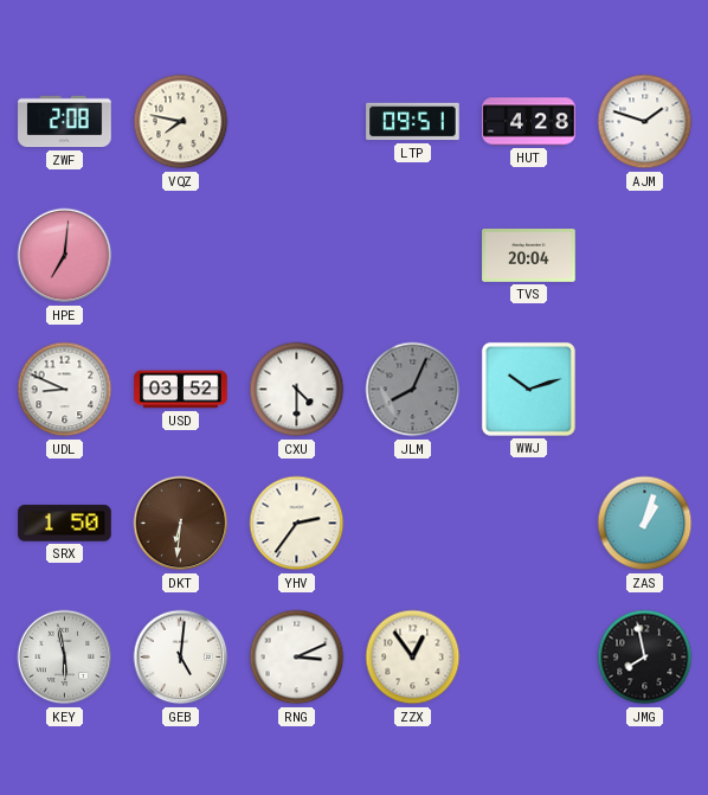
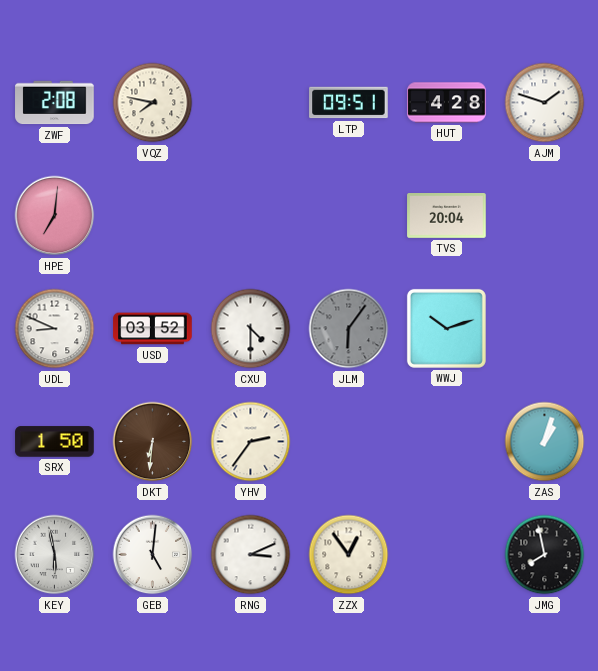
JLM: 8:04 -> 6:06 (349, 329)
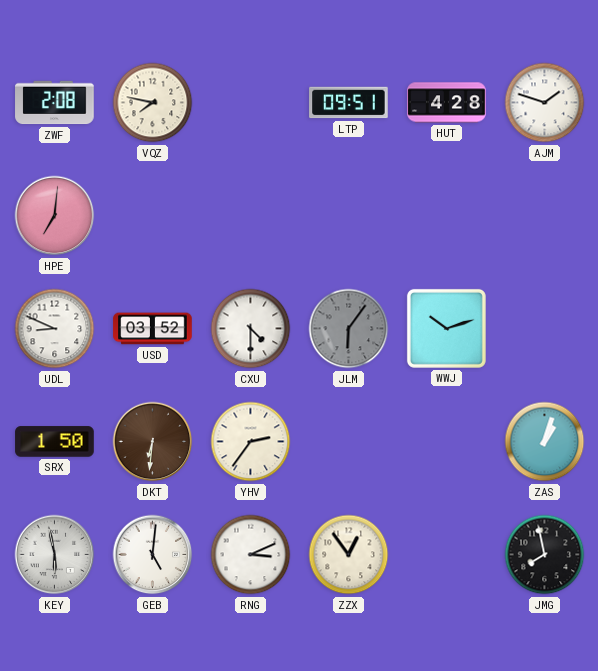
TVS: 20:04 -> none (447, 216)
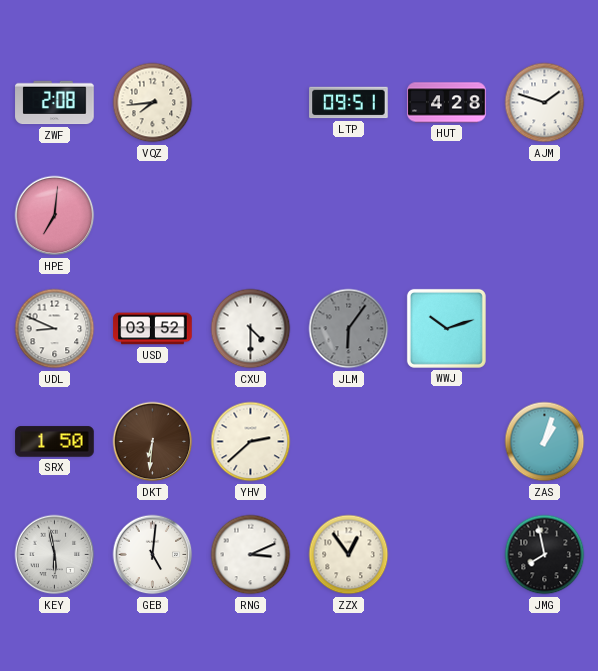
VQZ: 7:47 -> 7:44 (153, 103)
YHV: 2:36 -> 2:38 (251, 442)
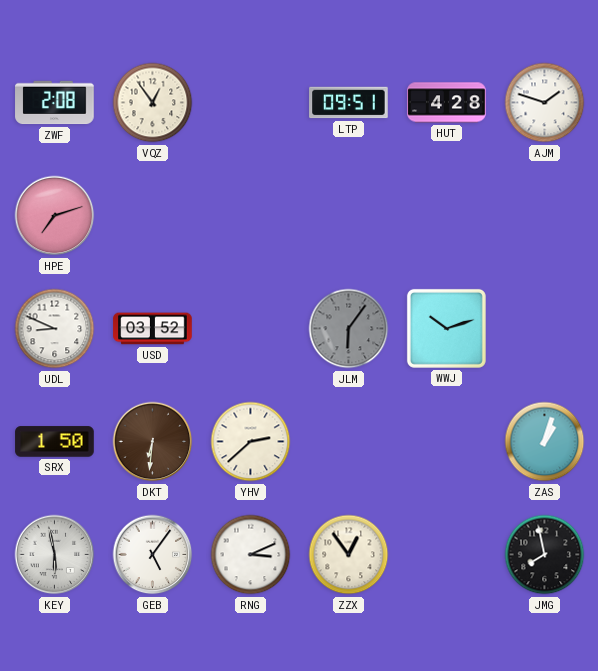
VQZ: 7:44 -> 12:54 (153, 103)
HPE: 7:01 -> 7:12 (55, 216)
CXU: 4:30 -> none (251, 329)
GEB: 5:01 -> 5:06 (153, 555)
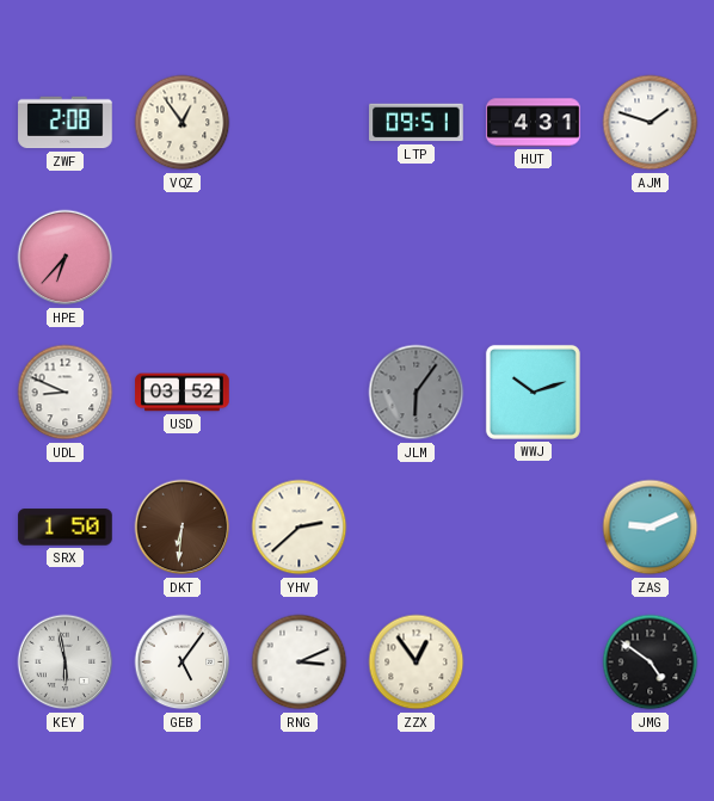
HUT: 4:28 -> 4:31 (534, 123)
HPE: 7:12 -> 6:37 (66, 258)
ZAS: 1:03 -> 9:11 (651, 528)
JMG: 7:58 -> 4:51 (651, 663)
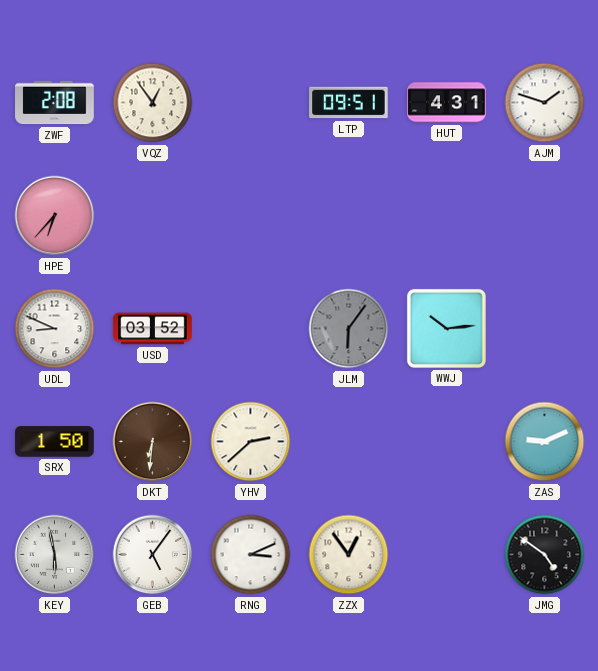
WWJ: 10:12 -> 10:14 (446, 328)
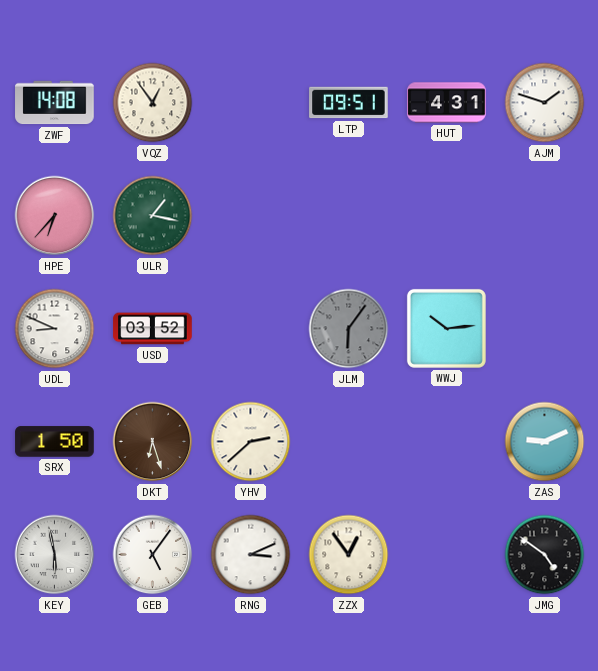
ZWF: 2:08 -> 14:08 (55, 103)
ULR: none -> 1:17 (153, 216)
DKT: 6:31 -> 6:27 (153, 442)
